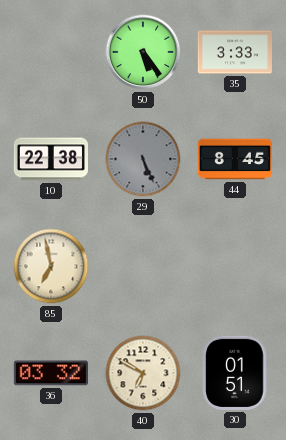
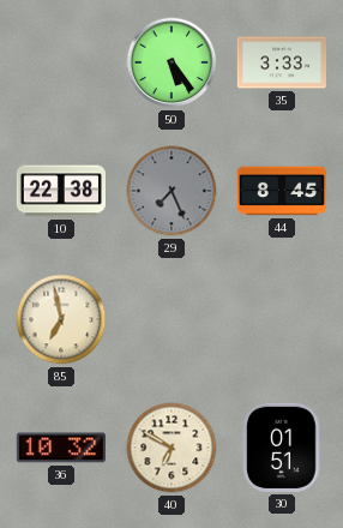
29: 5:26 -> 7:26 (171, 191)
36: 03:32 -> 10:32 (61, 448)
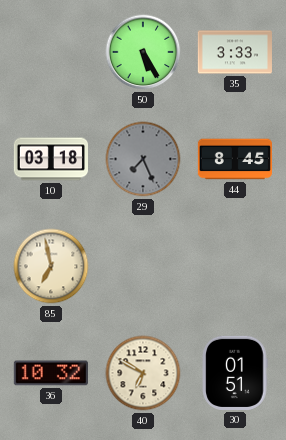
50: 5:24 -> 5:25 (143, 52)
10: 22:38 -> 03:18 (50, 159)
